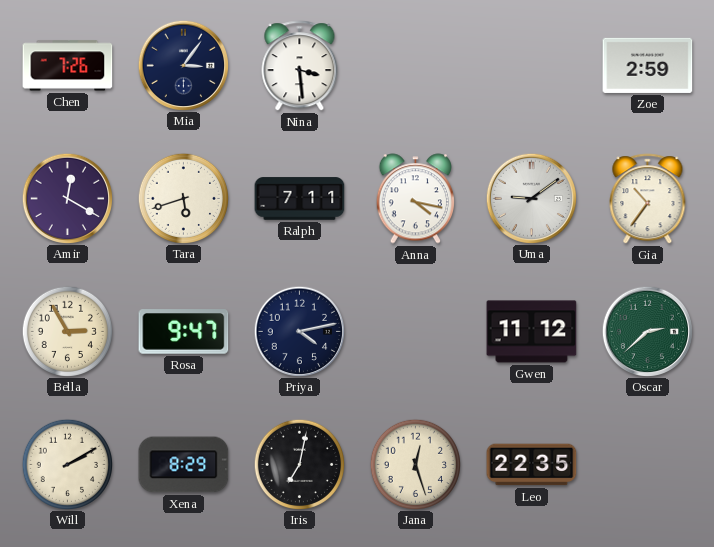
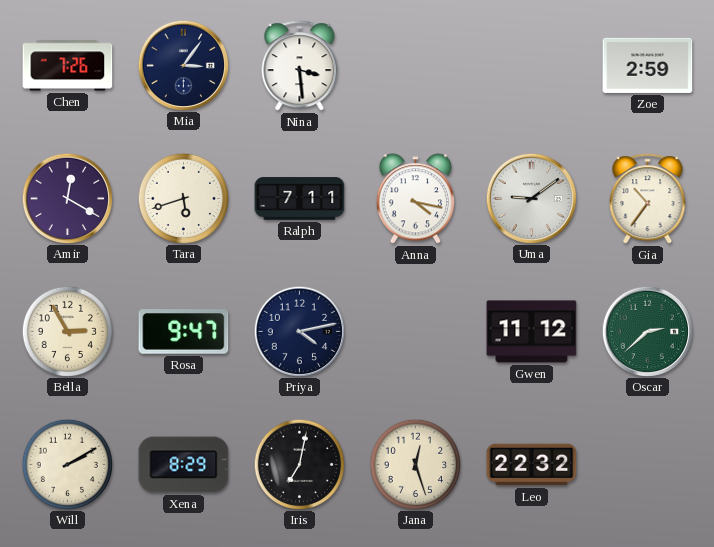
Leo: 22:35 -> 22:32 (532, 465)
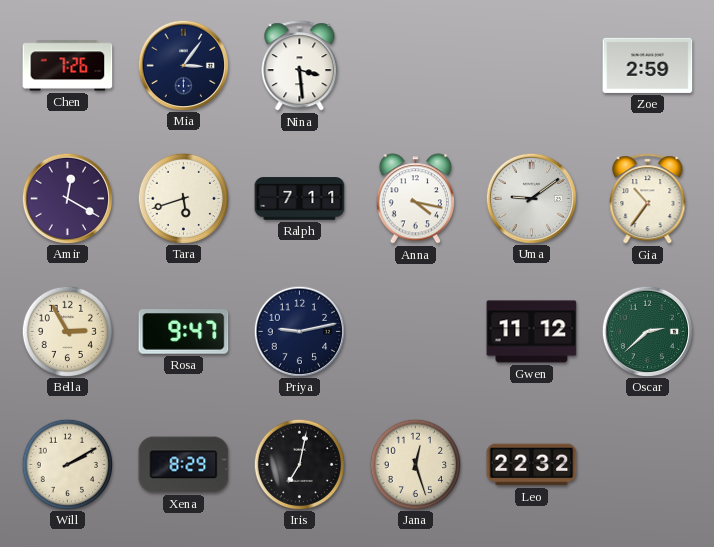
Priya: 4:13 -> 9:13 (299, 331)
